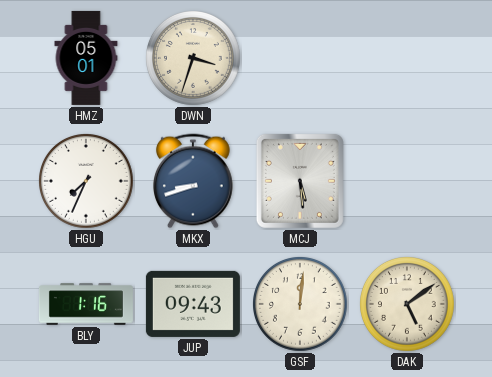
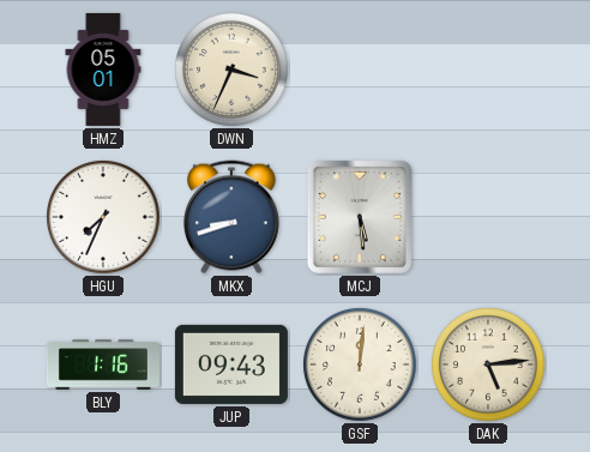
DWN: 3:33 -> 3:34 (233, 71)
DAK: 5:09 -> 5:14 (489, 366)
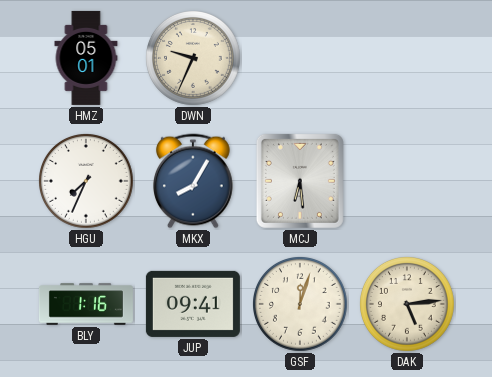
DWN: 3:34 -> 9:34 (194, 59)
MKX: 8:42 -> 8:05 (194, 181)
MCJ: 5:29 -> 6:29 (300, 181)
JUP: 09:43 -> 09:41 (193, 304)
GSF: 12:01 -> 12:03 (301, 305)
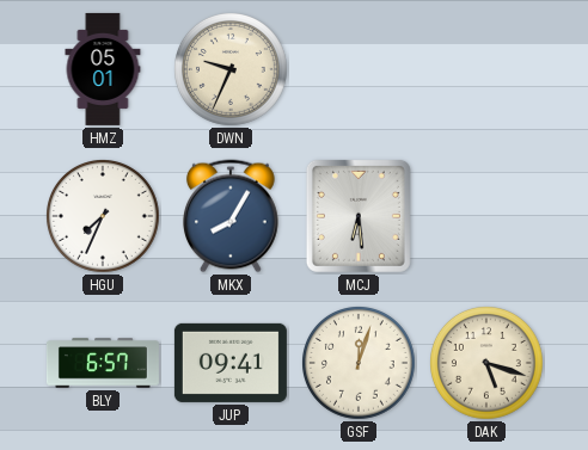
BLY: 1:16 -> 6:57 (103, 363)
DAK: 5:14 -> 5:18 (488, 364)
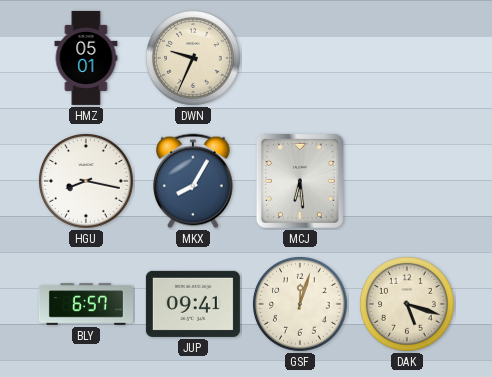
HGU: 7:34 -> 8:17 (87, 182)
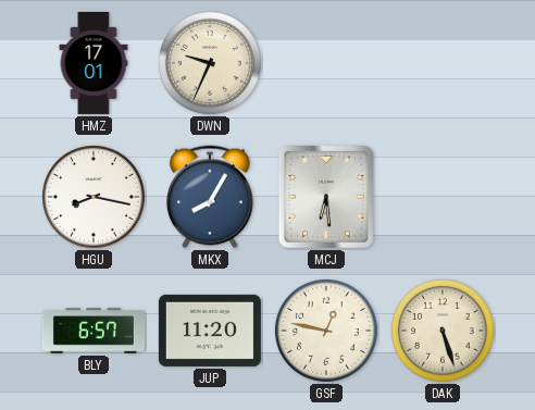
HMZ: 05:01 -> 17:01 (94, 63)
JUP: 09:41 -> 11:20 (210, 331)
GSF: 12:03 -> 12:47 (327, 332)
DAK: 5:18 -> 5:27 (444, 332)
